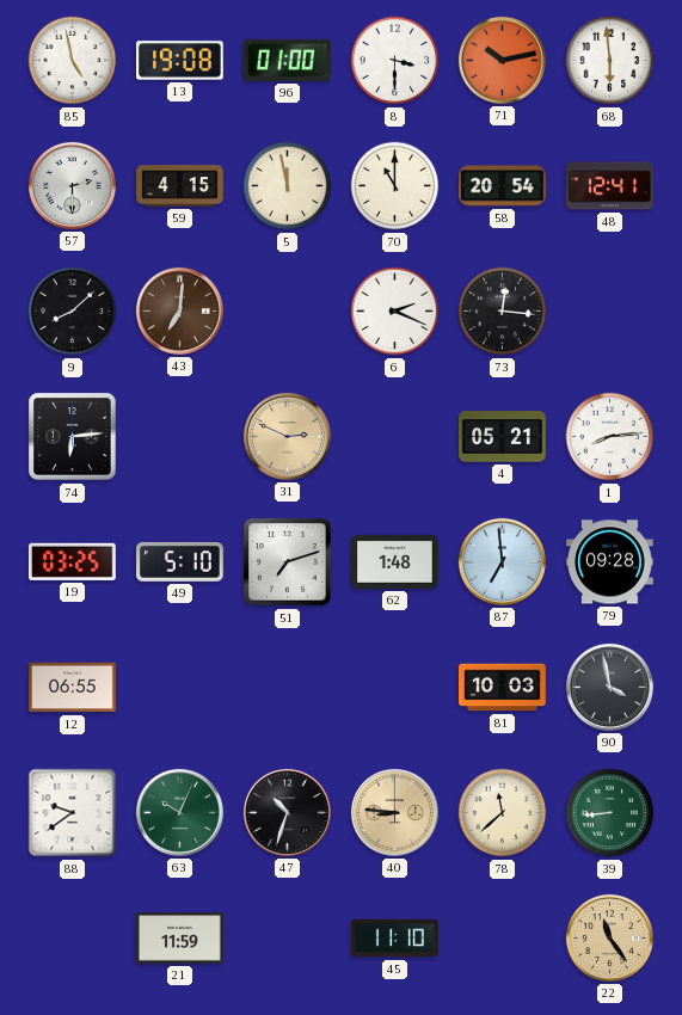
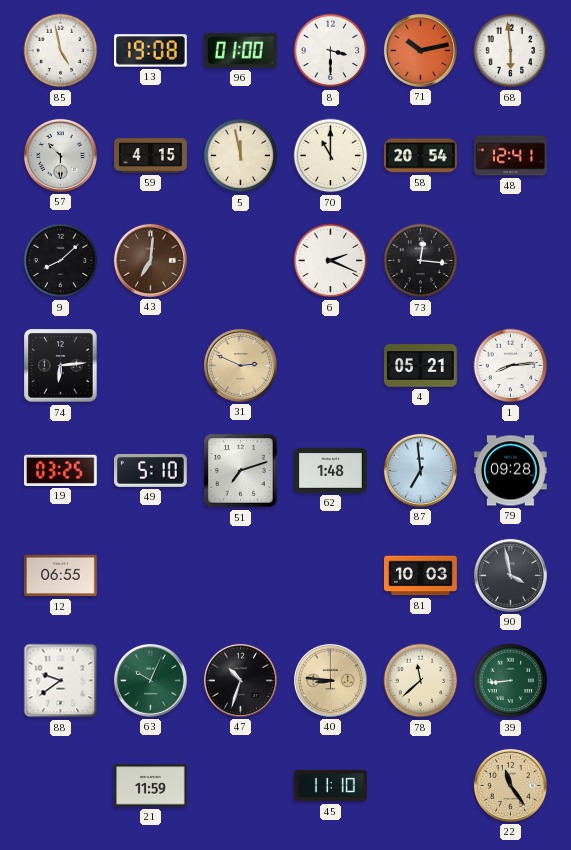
57: 2:30 -> 10:30 (60, 155)
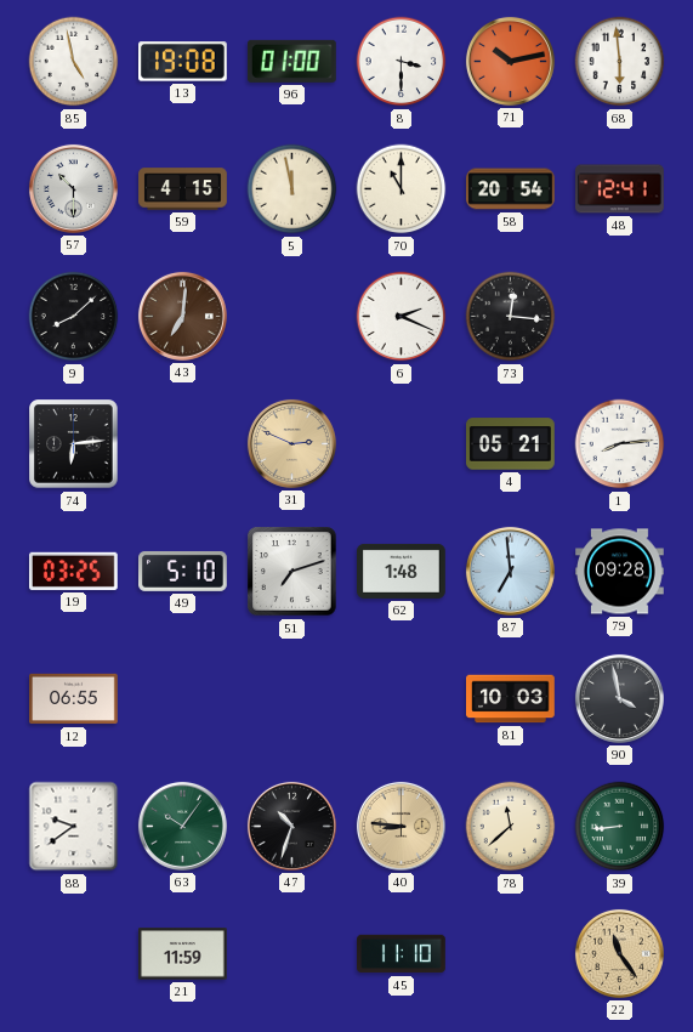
63: 10:04 -> 10:06 (182, 826)
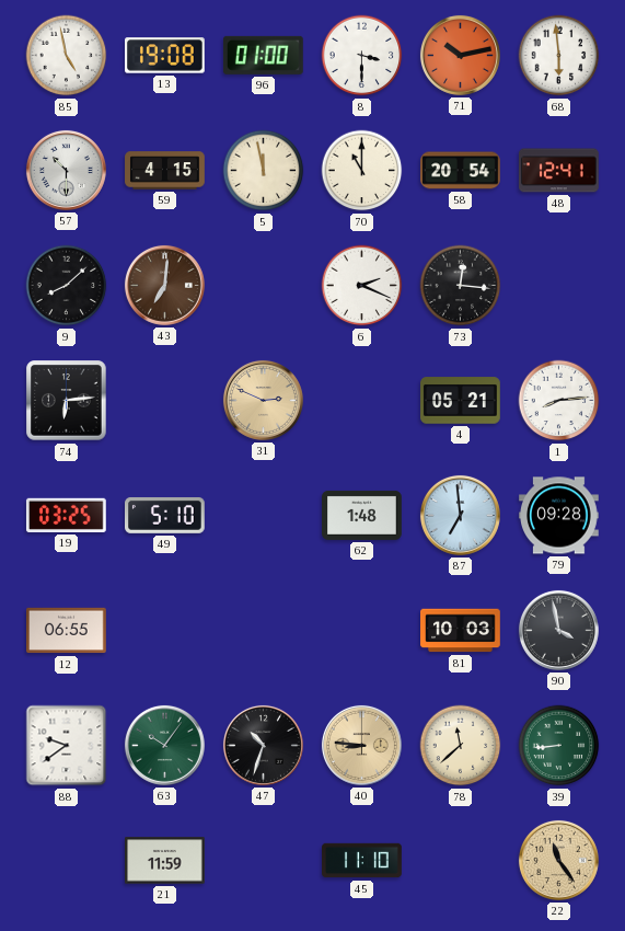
51: 7:12 -> none (292, 572)
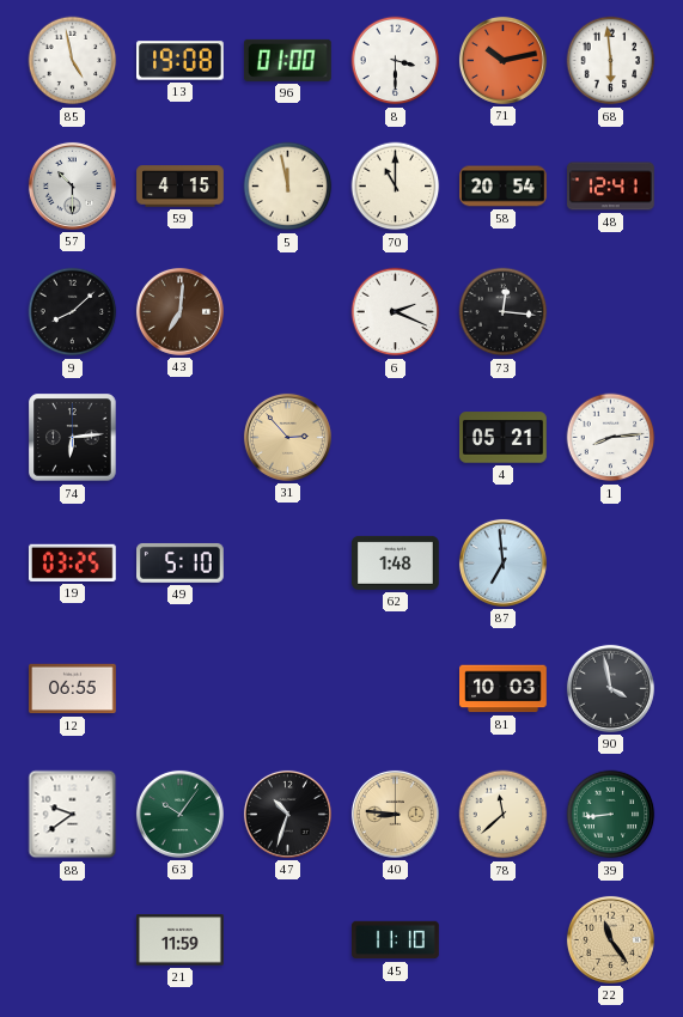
31: 2:49 -> 2:53 (287, 437)
79: 09:28 -> none (559, 516)
